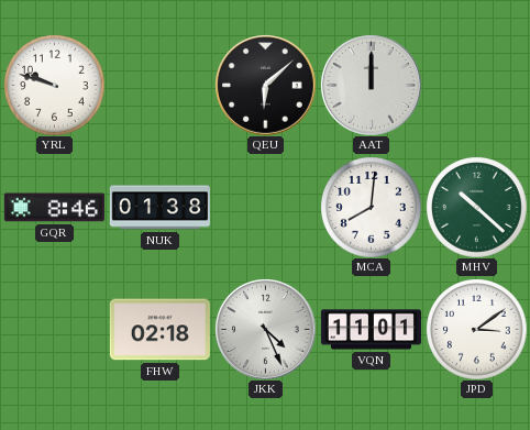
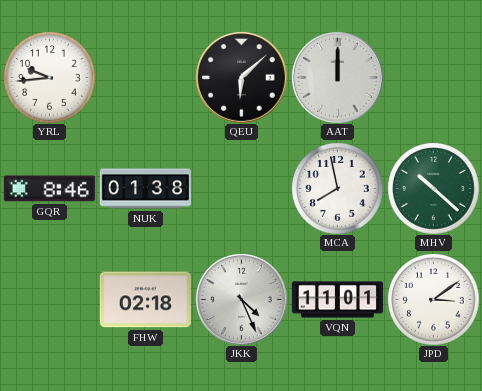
YRL: 9:48 -> 9:44 (49, 77)
MCA: 8:01 -> 7:58 (337, 188)
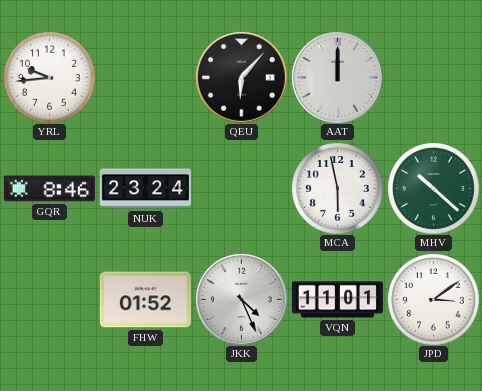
QEU: 6:08 -> 6:07 (242, 78)
NUK: 01:38 -> 23:24 (145, 189)
MCA: 7:58 -> 5:58 (337, 188)
FHW: 02:18 -> 01:52 (145, 300)
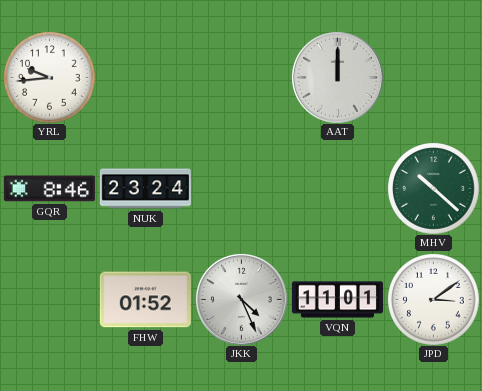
QEU: 6:07 -> none (242, 78)
MCA: 5:58 -> none (337, 188)
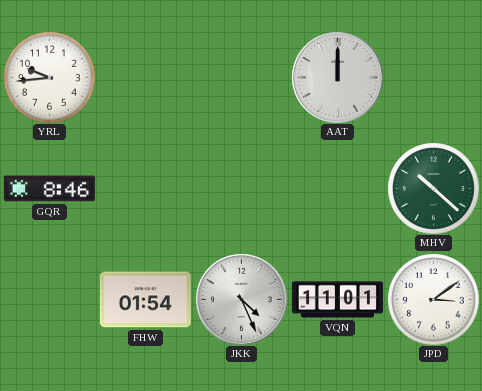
NUK: 23:24 -> none (145, 189)
FHW: 01:52 -> 01:54 (145, 300)
